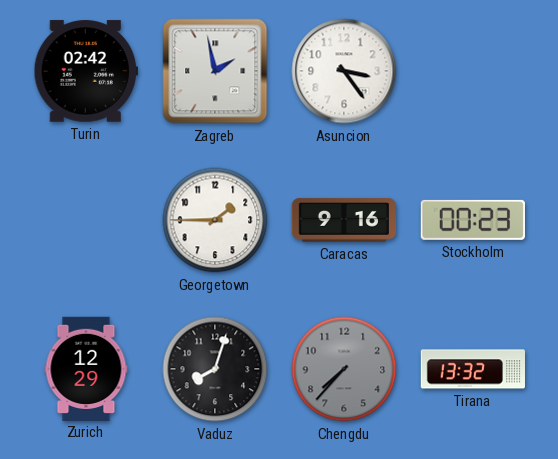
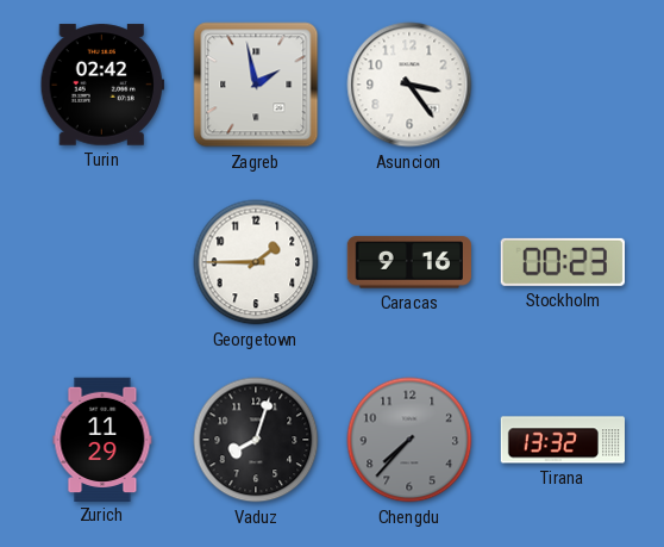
Zurich: 12:29 -> 11:29 (102, 439)
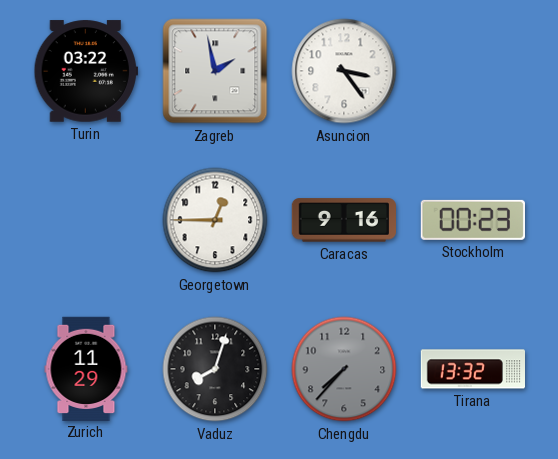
Turin: 02:42 -> 03:22 (85, 71)
Georgetown: 1:45 -> 12:45 (215, 220)
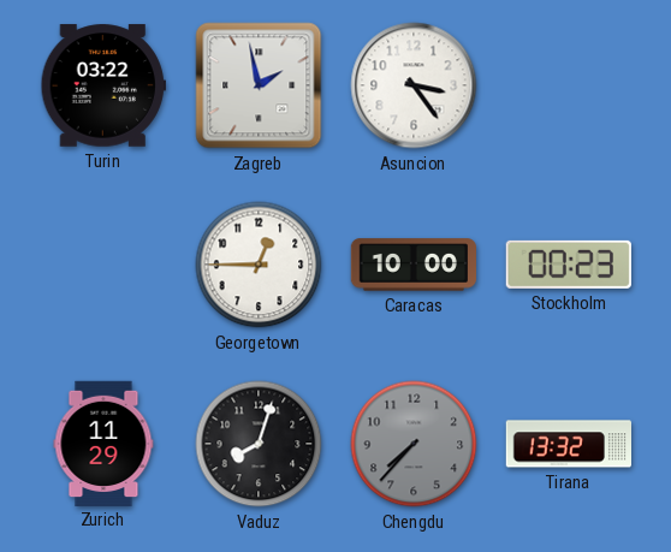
Caracas: 9:16 -> 10:00 (412, 265)
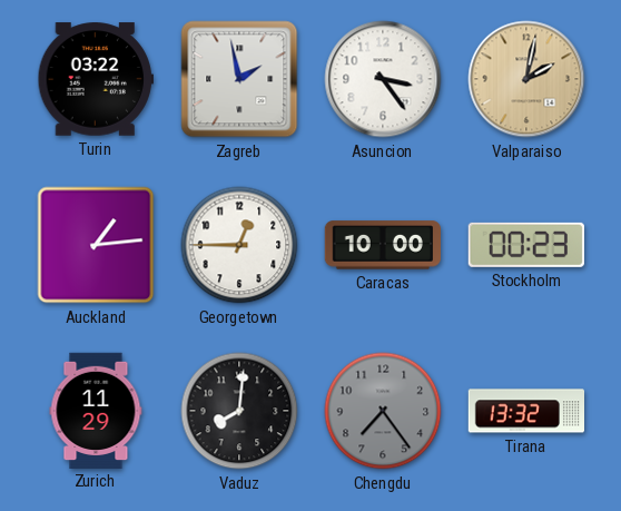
Valparaiso: none -> 2:02 (526, 79)
Auckland: none -> 1:14 (96, 245)
Vaduz: 8:03 -> 8:01 (239, 411)
Chengdu: 7:37 -> 7:24 (383, 411)
